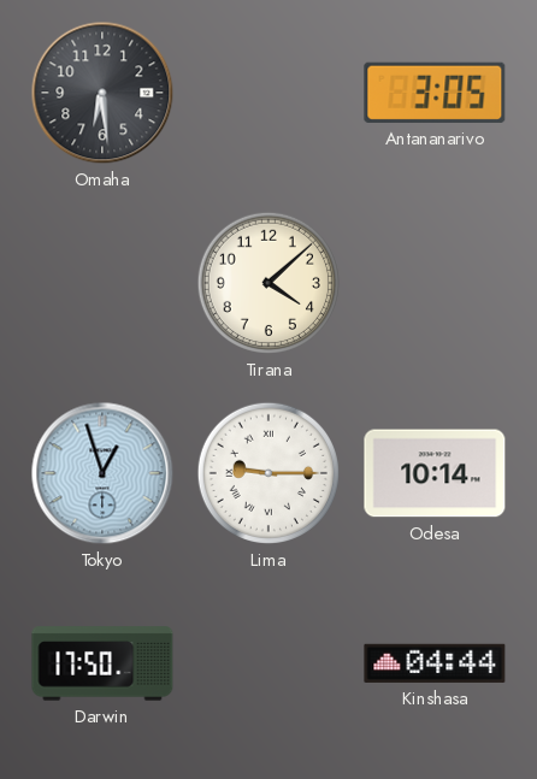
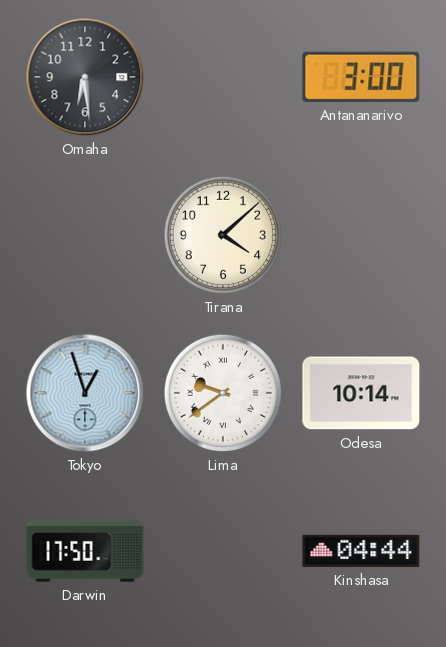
Antananarivo: 3:05 -> 3:00 (361, 77)
Lima: 9:15 -> 9:39 (223, 393)
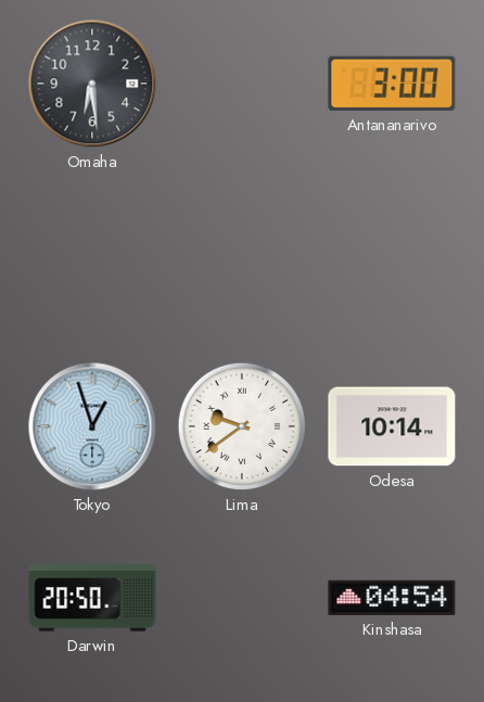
Tirana: 4:08 -> none (223, 235)
Darwin: 17:50 -> 20:50 (92, 598)
Kinshasa: 04:44 -> 04:54 (392, 598)
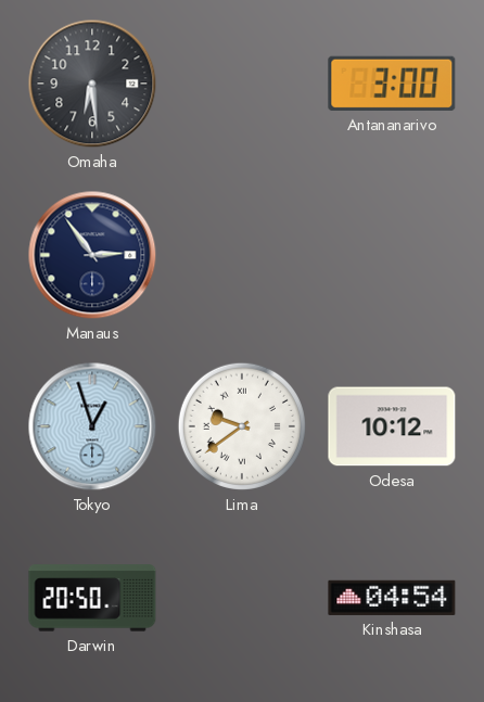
Manaus: none -> 2:54 (92, 255)
Odesa: 10:14 -> 10:12 (392, 426)
